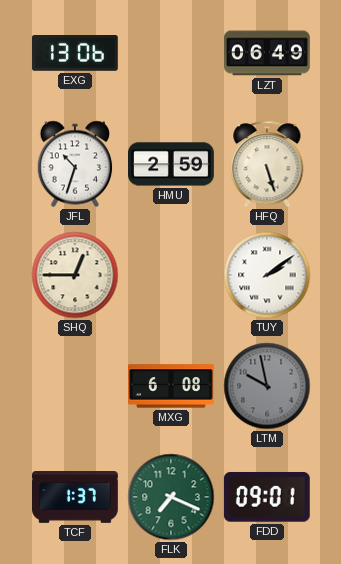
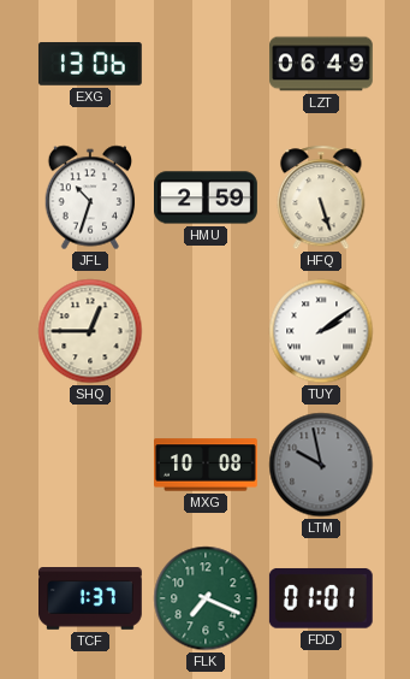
MXG: 6:08 -> 10:08 (207, 465)
FDD: 09:01 -> 01:01 (321, 598)
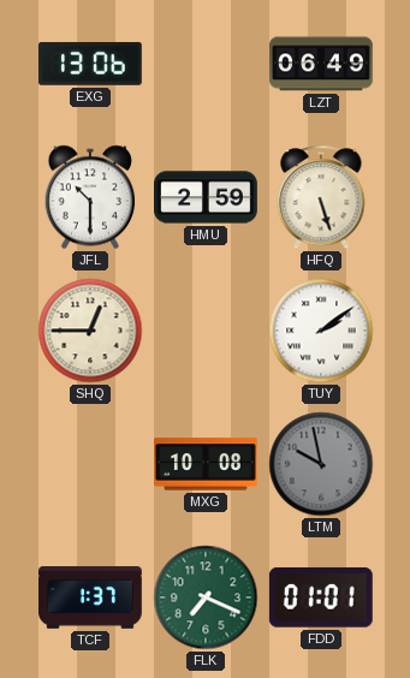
JFL: 10:33 -> 10:30 (90, 197)
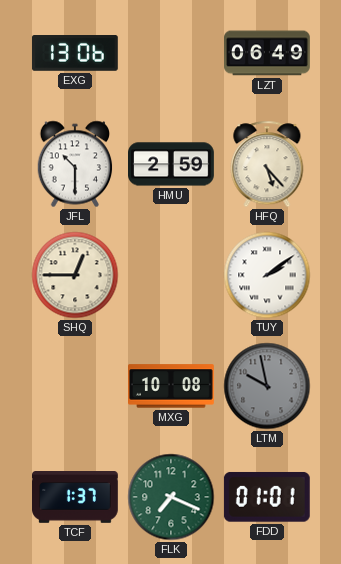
HFQ: 5:27 -> 5:23 (267, 164)
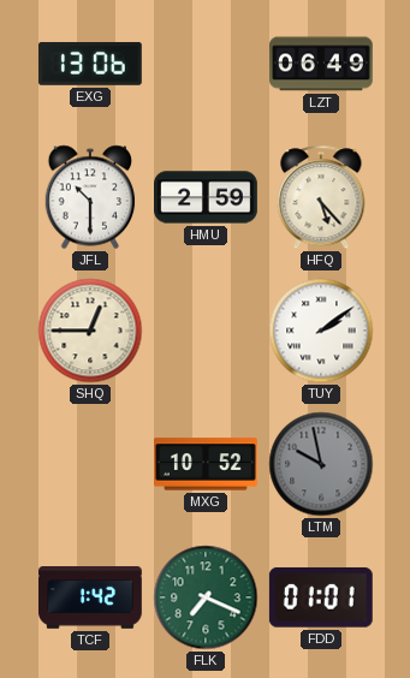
MXG: 10:08 -> 10:52 (207, 464)
TCF: 1:37 -> 1:42 (91, 599)
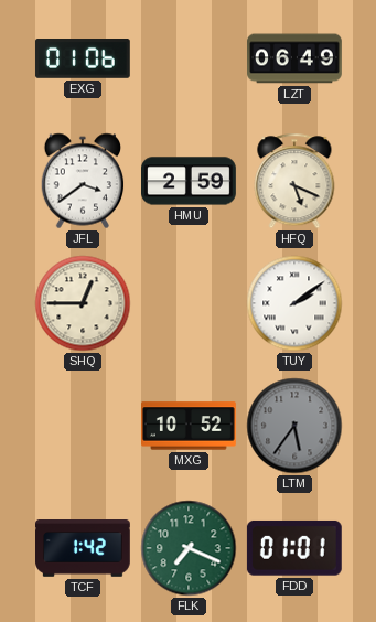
EXG: 13:06 -> 01:06 (83, 60)
JFL: 10:30 -> 3:39 (83, 181)
HFQ: 5:23 -> 5:19 (294, 181)
LTM: 9:58 -> 5:36 (294, 426)
